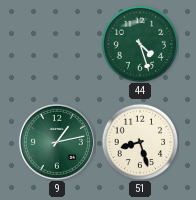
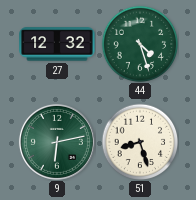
27: none -> 12:32 (57, 44)
9: 1:13 -> 6:13 (57, 142)
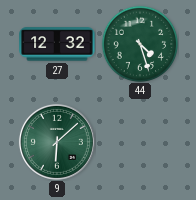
9: 6:13 -> 6:08 (57, 142)
51: 8:27 -> none (140, 142)
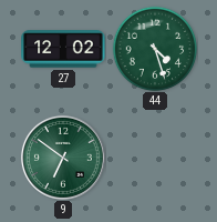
27: 12:32 -> 12:02 (63, 49)
9: 6:08 -> 6:51 (63, 158)
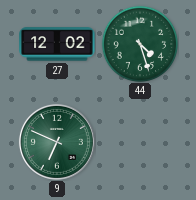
9: 6:51 -> 6:49 (57, 142)
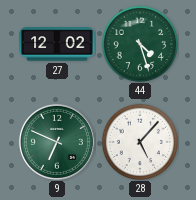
28: none -> 5:07 (140, 142)
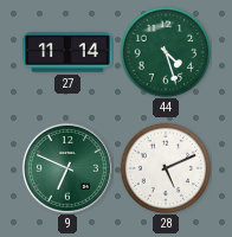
27: 12:02 -> 11:14 (67, 52)
28: 5:07 -> 5:11 (166, 168)
